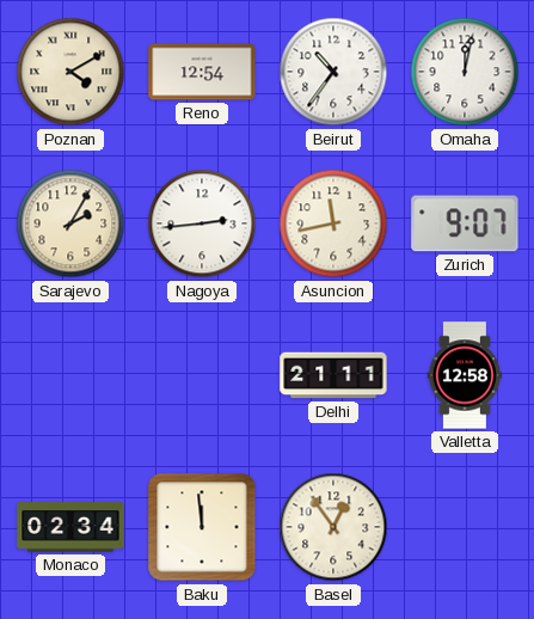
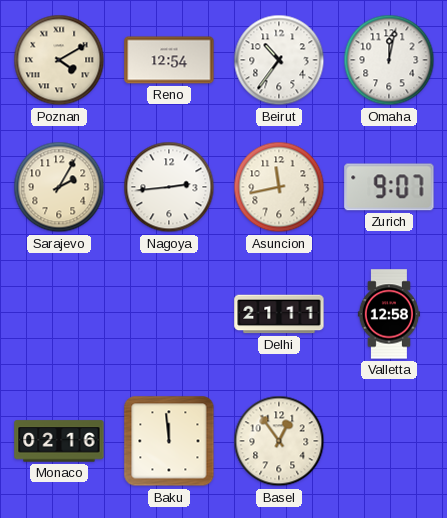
Monaco: 02:34 -> 02:16 (59, 441)
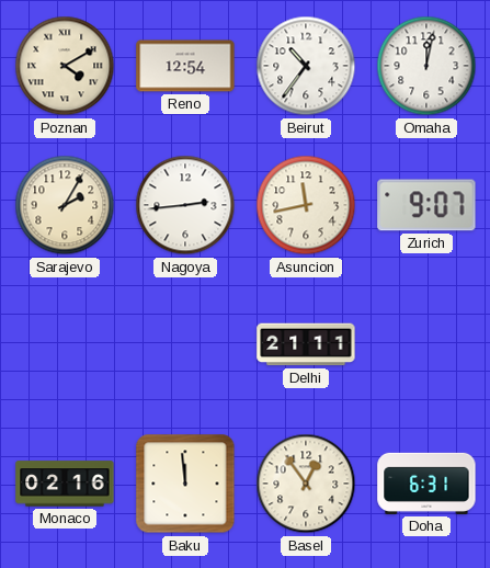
Valletta: 12:58 -> none (389, 314)
Doha: none -> 6:31 (426, 484)
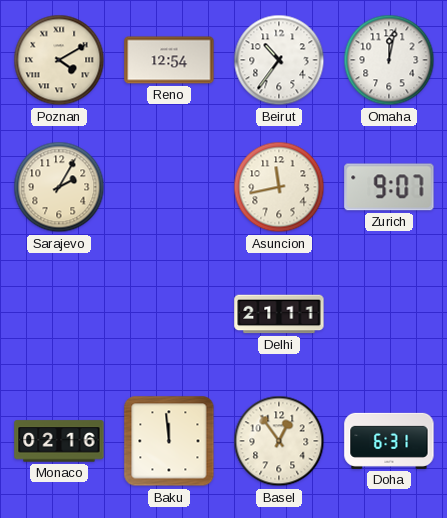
Nagoya: 2:44 -> none (185, 205)
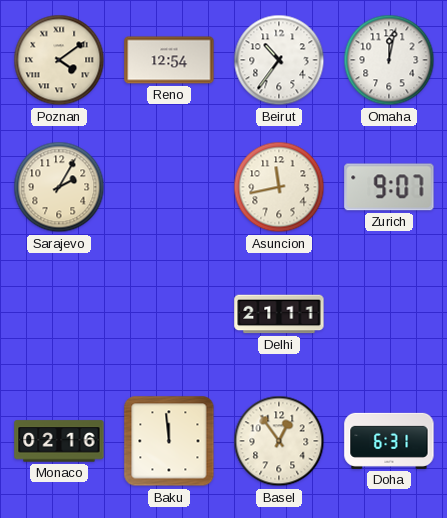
Poznan: 4:10 -> 4:09 (59, 60)
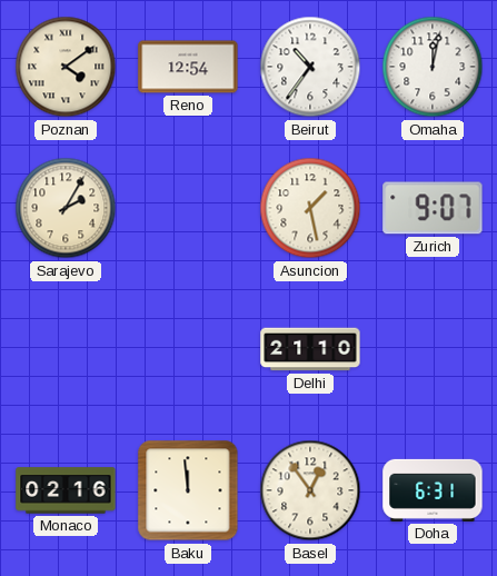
Asuncion: 11:43 -> 1:28 (310, 208)
Delhi: 21:11 -> 21:10 (310, 349)
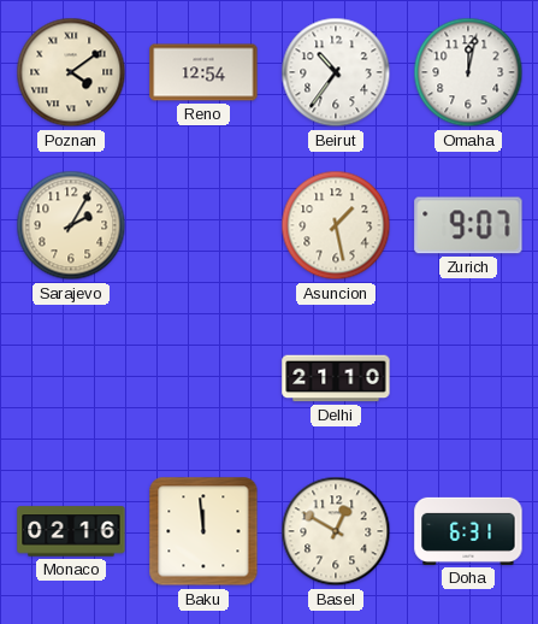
Basel: 12:54 -> 12:50 (336, 531)
